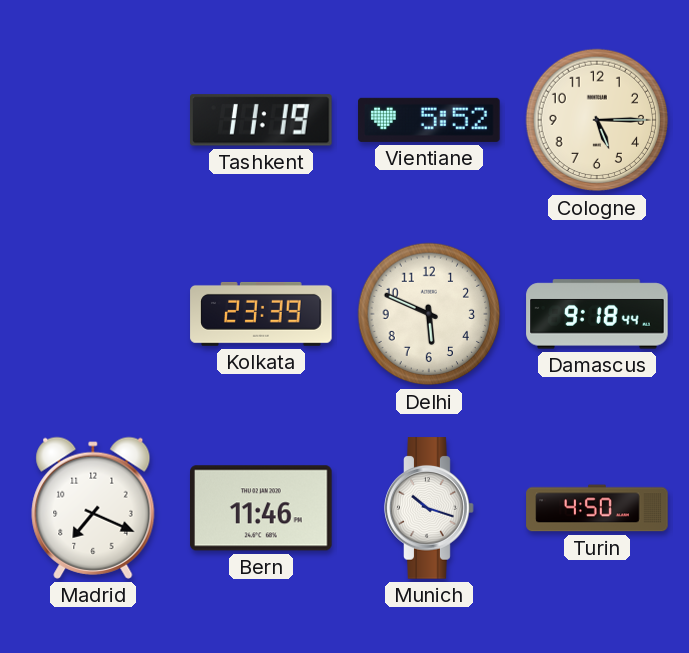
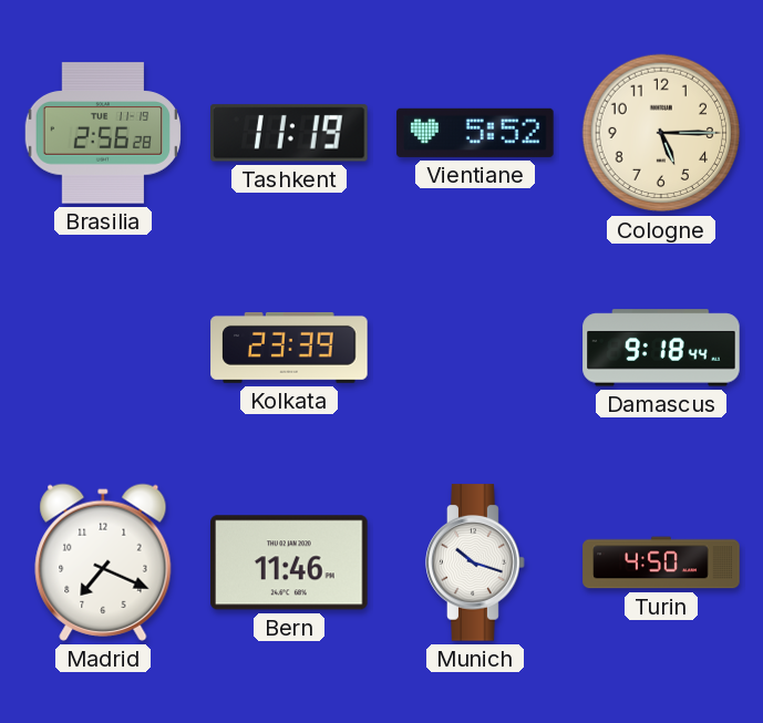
Brasilia: none -> 2:56 (102, 133)
Delhi: 5:49 -> none (429, 314)
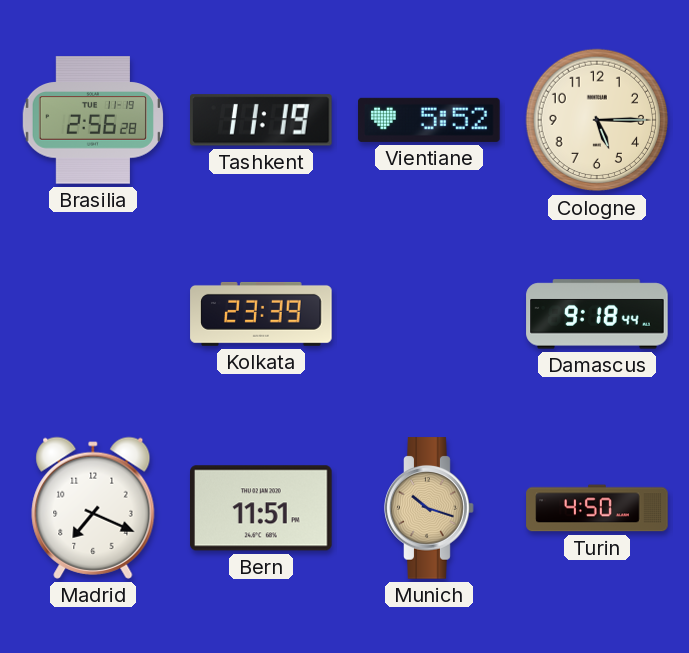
Bern: 11:46 -> 11:51 (262, 508)
Munich dial: white -> champagne (429, 508)
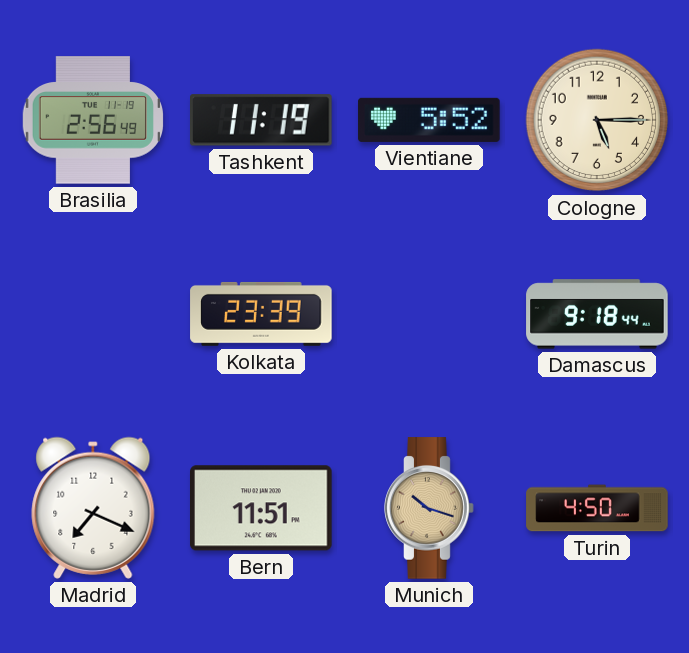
Brasilia: 2:56:28 -> 2:56:49 (92, 120)
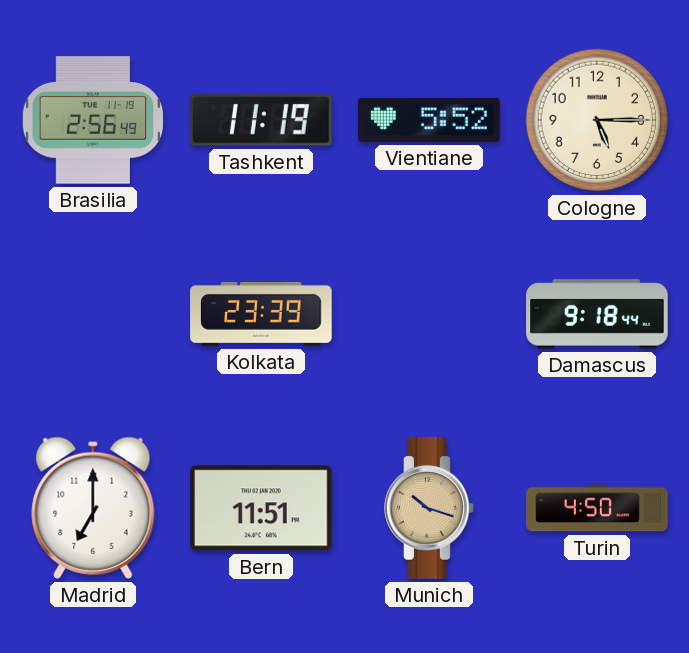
Madrid: 7:19 -> 7:00 (93, 508)
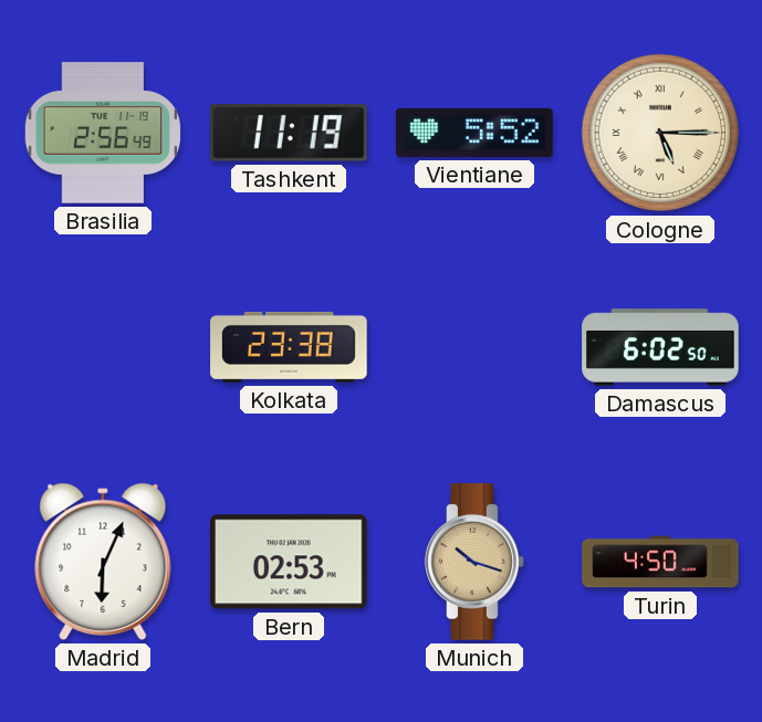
Cologne numerals: Arabic -> Roman (660, 133)
Kolkata: 23:39 -> 23:38 (289, 347)
Damascus: 9:18 -> 6:02 (660, 347)
Madrid: 7:00 -> 6:04 (103, 562)
Bern: 11:51 -> 02:53 (290, 562)
